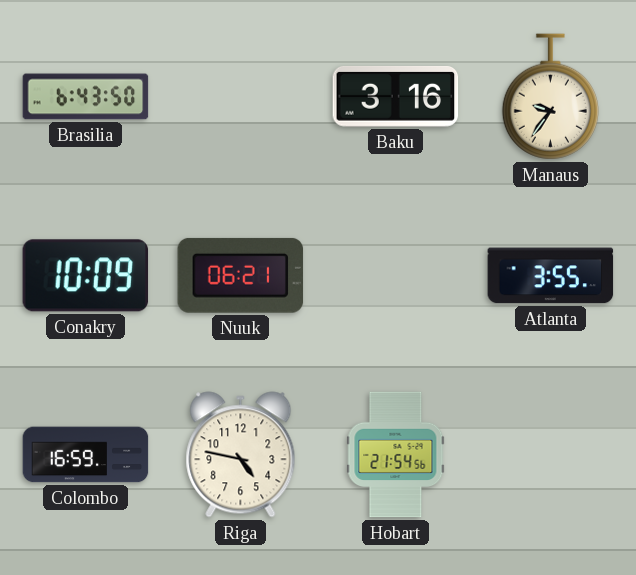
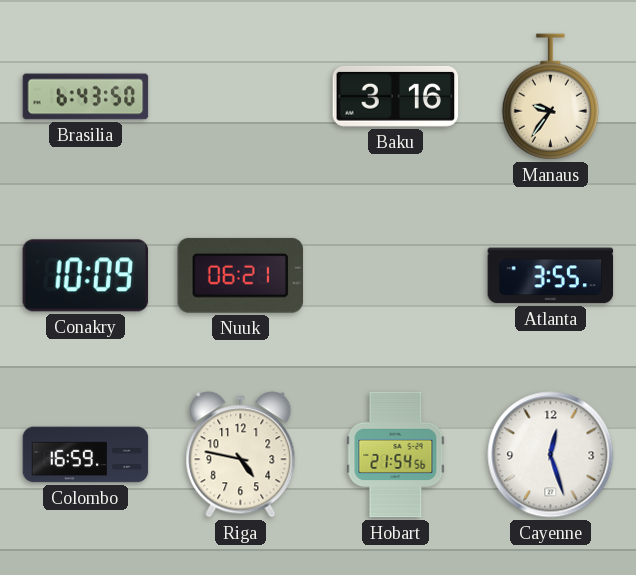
Cayenne: none -> 12:27 (551, 455)
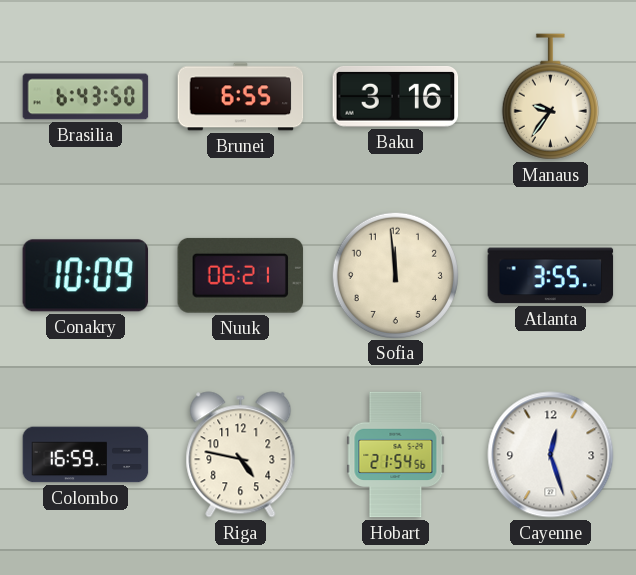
Brunei: none -> 6:55 (241, 97)
Sofia: none -> 11:59 (395, 275)
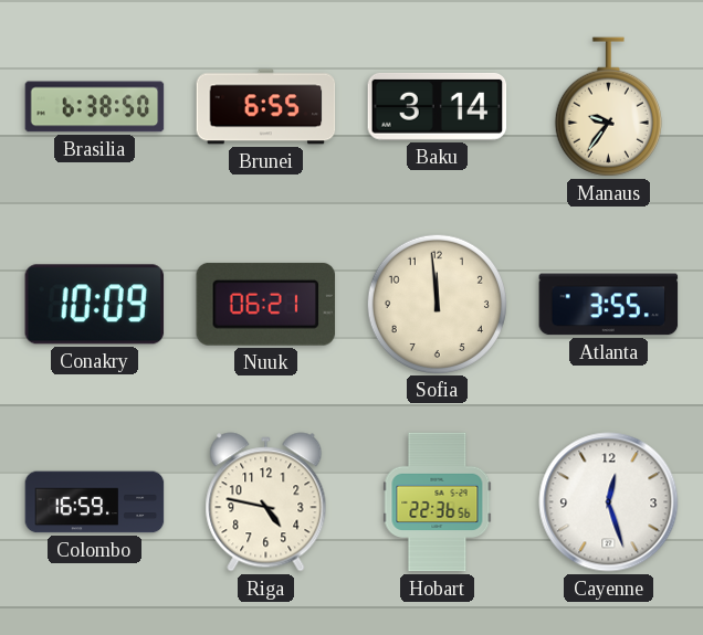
Brasilia: 6:43 -> 6:38 (95, 107)
Baku: 3:16 -> 3:14 (438, 106)
Hobart: 21:54 -> 22:36 (438, 502)
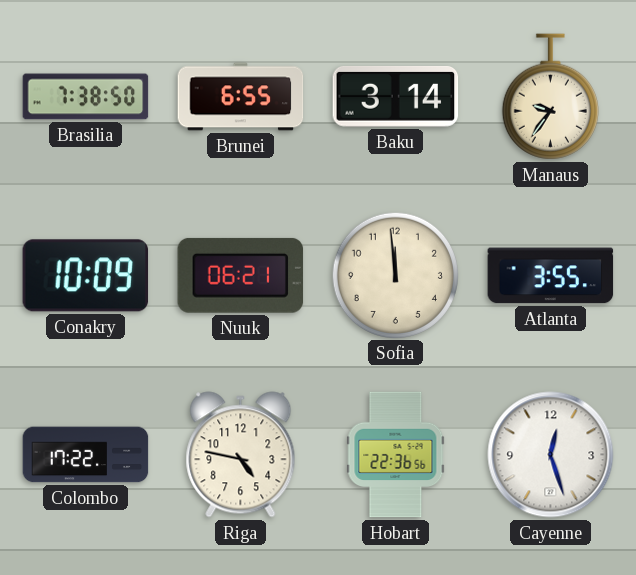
Brasilia: 6:38 -> 7:38 (86, 97)
Colombo: 16:59 -> 17:22 (86, 455)
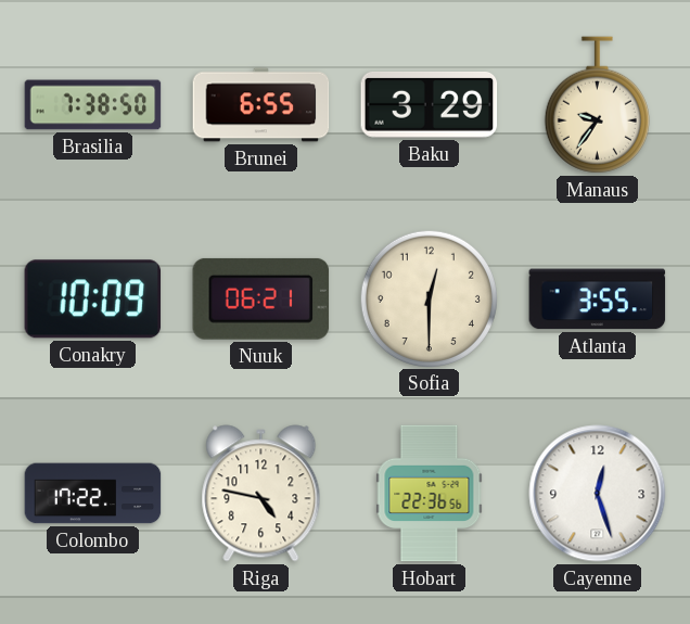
Baku: 3:14 -> 3:29 (430, 104)
Sofia: 11:59 -> 12:30 (429, 298)
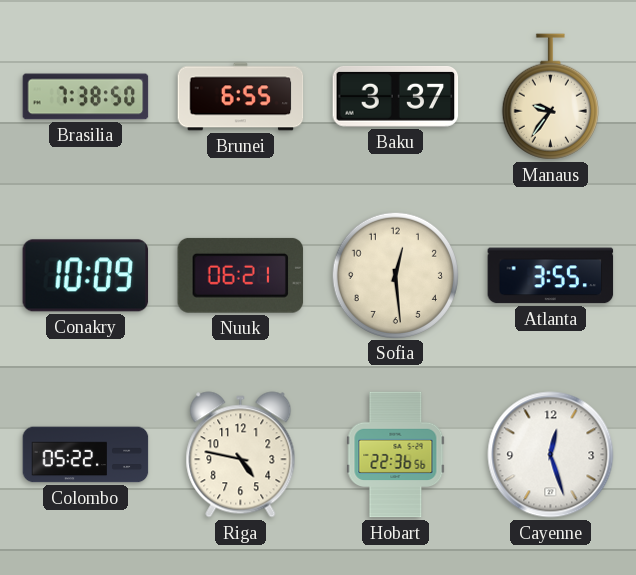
Baku: 3:29 -> 3:37 (396, 96)
Sofia: 12:30 -> 12:29 (395, 275)
Colombo: 17:22 -> 05:22 (86, 455)
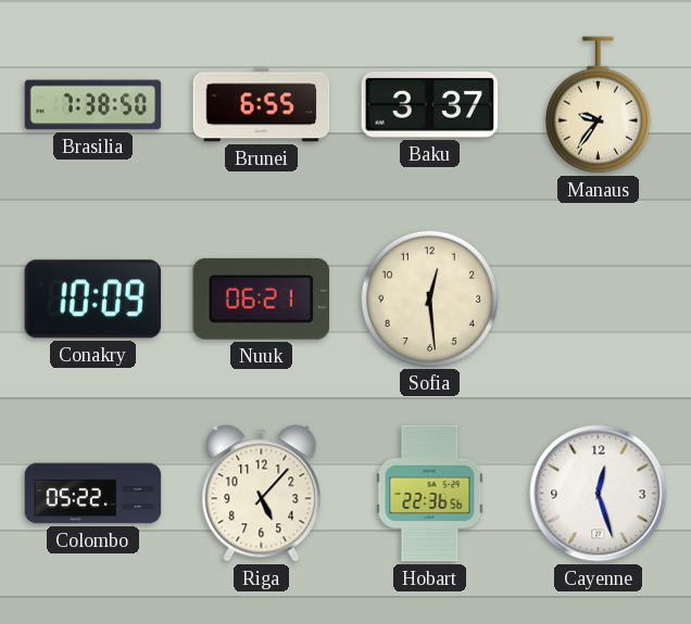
Atlanta: 3:55 -> none (551, 276)
Riga: 4:47 -> 5:07 (262, 494)
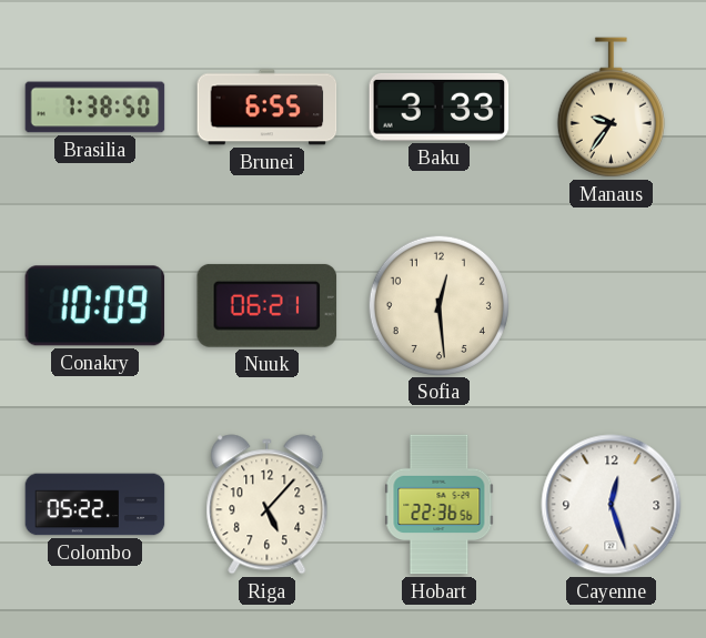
Baku: 3:37 -> 3:33 (440, 107)
